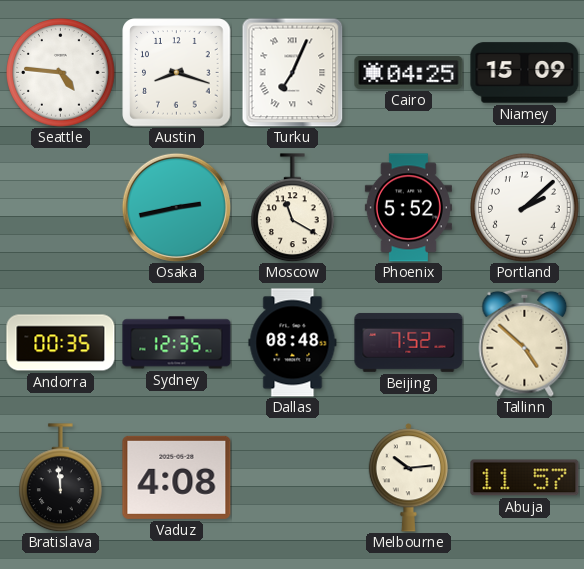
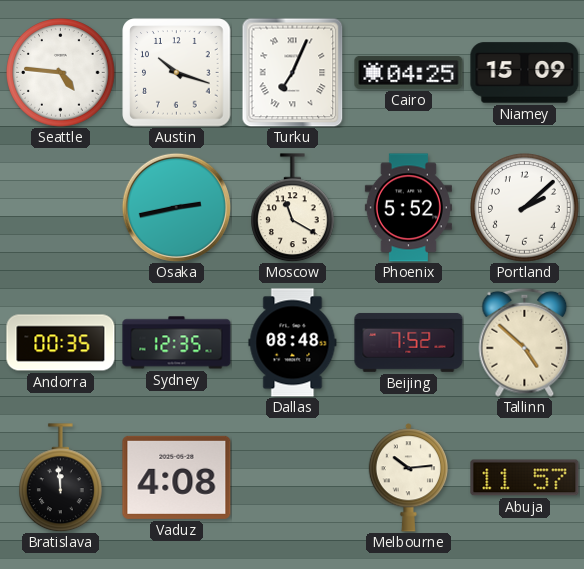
Austin: 8:18 -> 10:18 (177, 73)
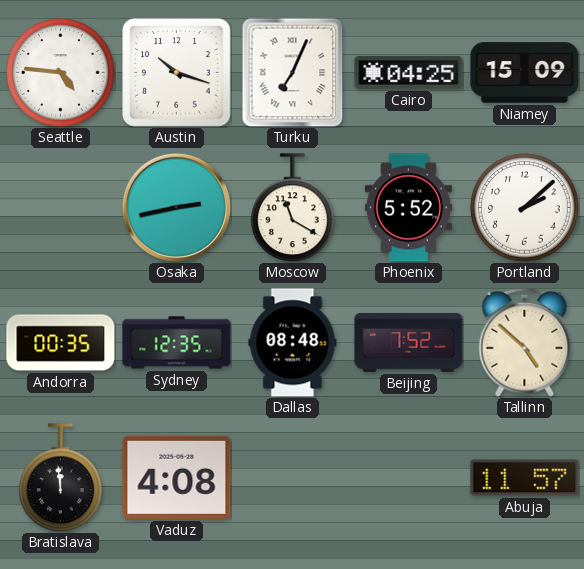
Melbourne: 10:14 -> none (408, 478)
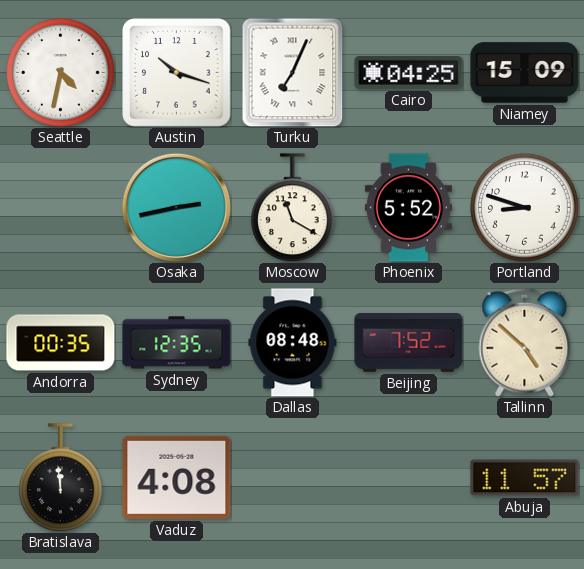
Seattle: 4:46 -> 4:32 (61, 73)
Portland: 2:08 -> 8:48 (525, 208)
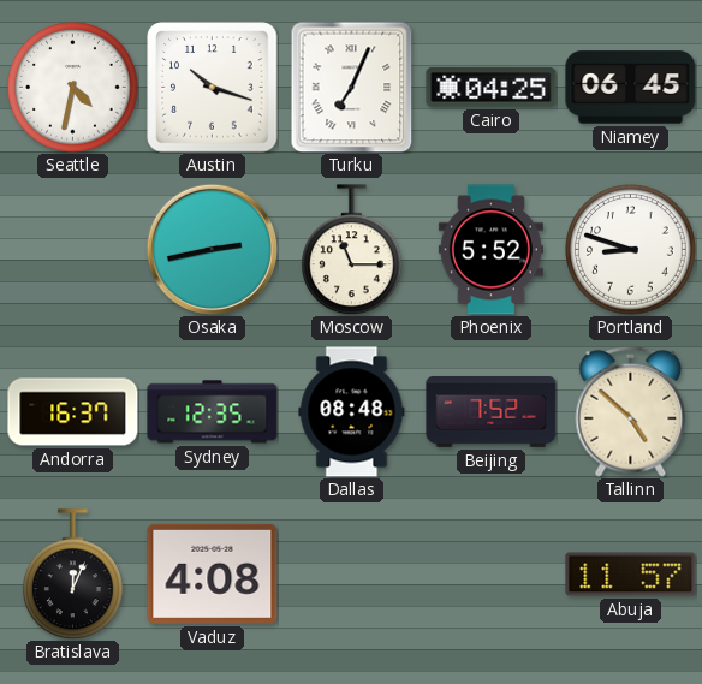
Niamey: 15:09 -> 06:45 (631, 88)
Moscow: 11:20 -> 11:15 (352, 250)
Andorra: 00:35 -> 16:37 (73, 412)
Bratislava: 11:59 -> 12:04 (73, 575)
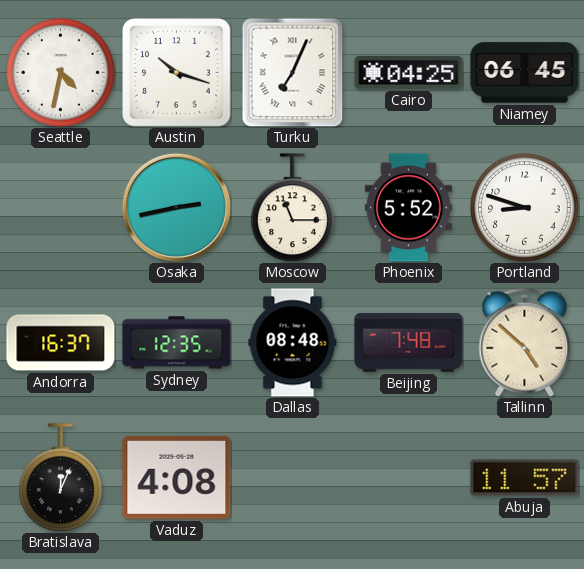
Beijing: 7:52 -> 7:48 (409, 342)
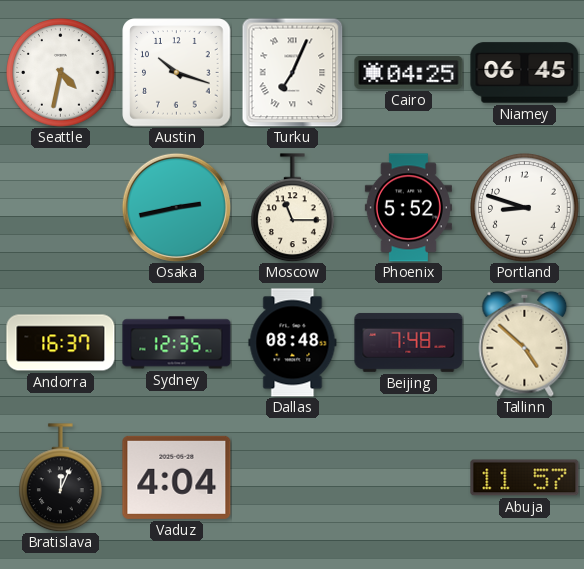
Vaduz: 4:08 -> 4:04 (177, 477)
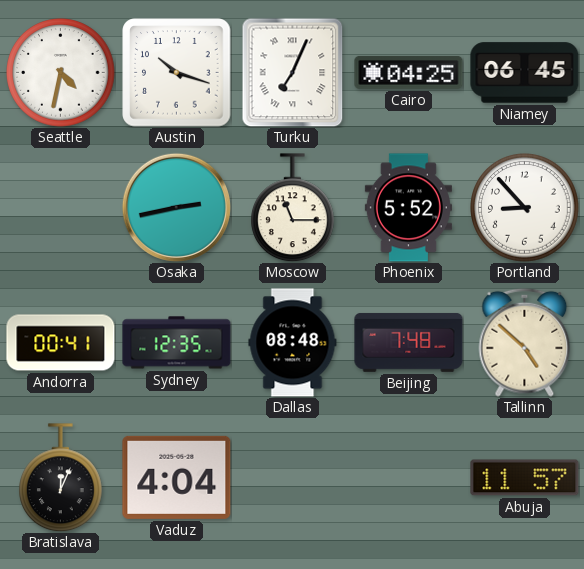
Portland: 8:48 -> 8:53 (525, 208)
Andorra: 16:37 -> 00:41 (61, 343)
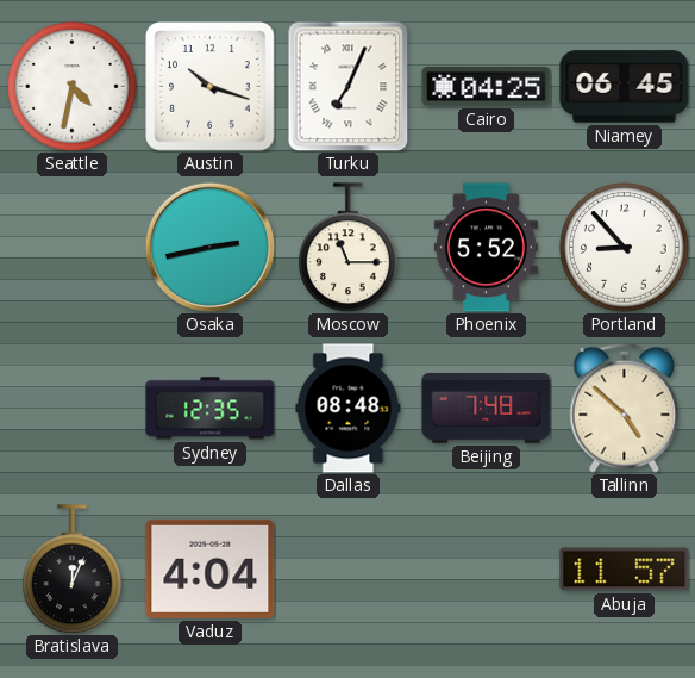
Andorra: 00:41 -> none (61, 343)
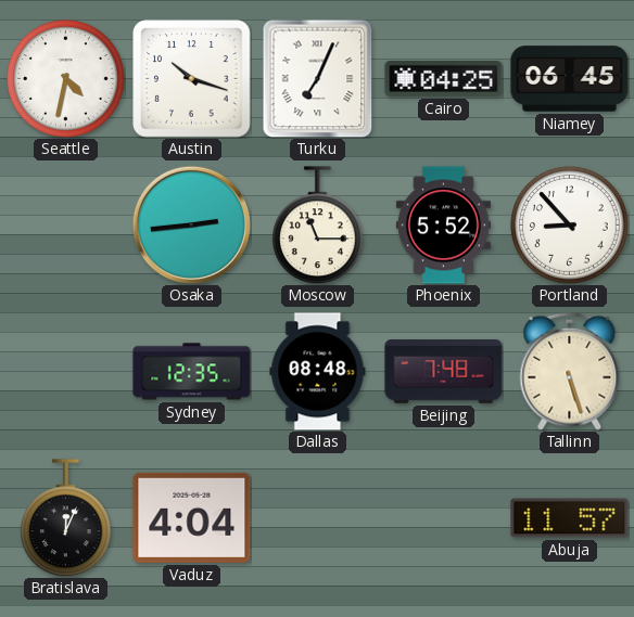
Osaka: 2:43 -> 2:44 (191, 224)
Tallinn: 4:52 -> 5:27 (570, 371)
